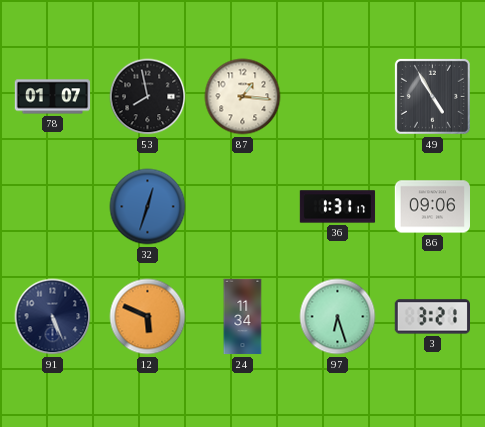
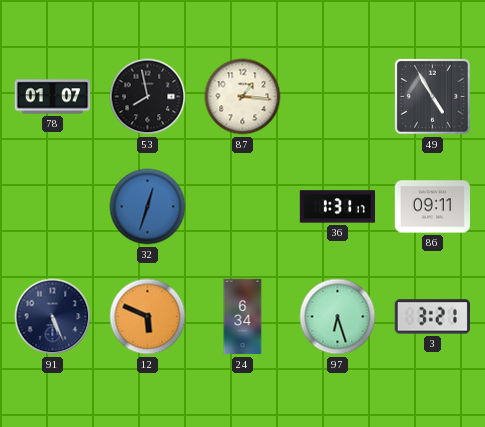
86: 09:06 -> 09:11 (432, 207)
24: 11:34 -> 6:34 (243, 317)
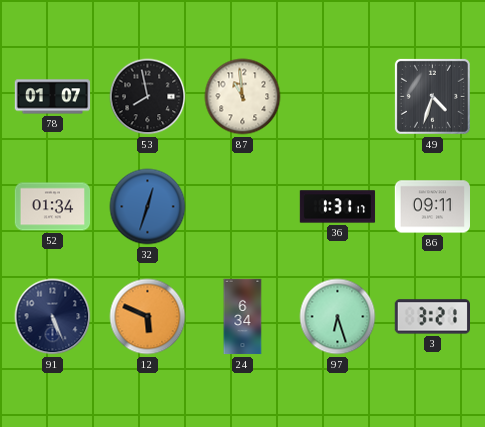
87: 1:16 -> 10:59 (243, 97)
49: 4:55 -> 4:33 (432, 96)
52: none -> 01:34 (53, 207)
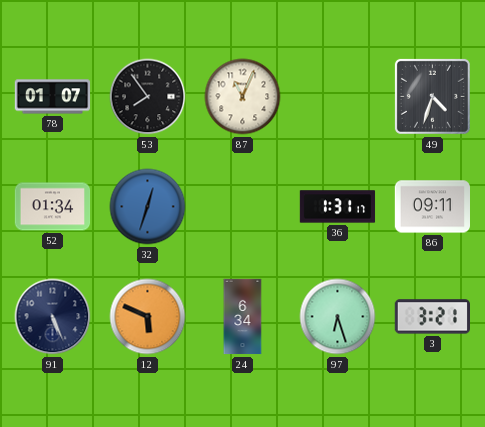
53: 7:58 -> 7:54 (148, 97)
87: 10:59 -> 11:04 (243, 97)
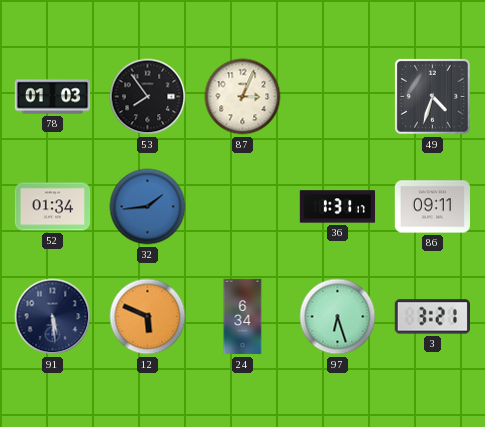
78: 01:07 -> 01:03 (53, 97)
87: 11:04 -> 3:04 (243, 97)
32: 12:33 -> 1:44 (148, 207)
91: 5:26 -> 5:29 (53, 317)
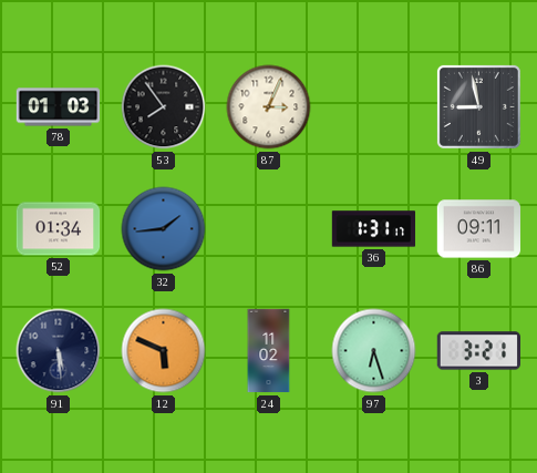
49: 4:33 -> 8:58 (478, 106)
24: 6:34 -> 11:02 (269, 351)
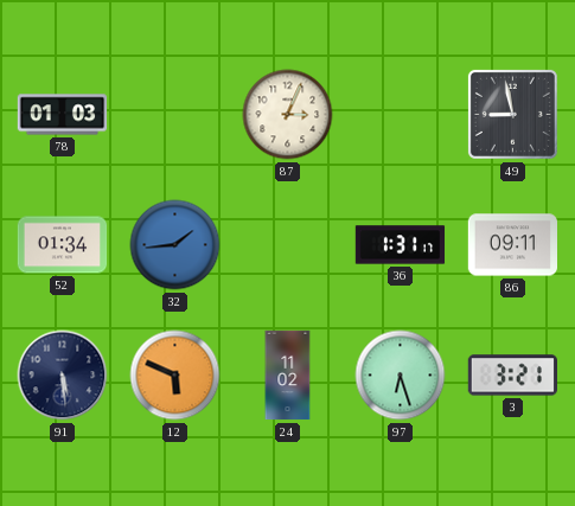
53: 7:54 -> none (164, 107)
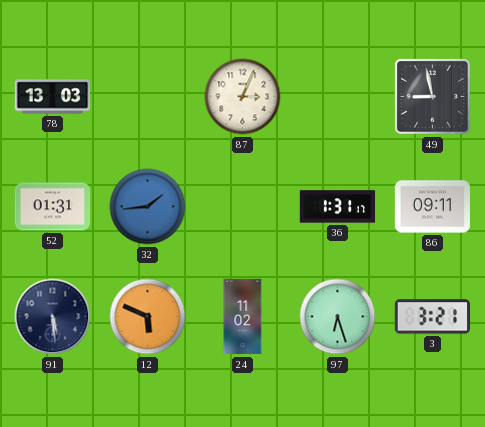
78: 01:03 -> 13:03 (53, 97)
52: 01:34 -> 01:31 (53, 207)
